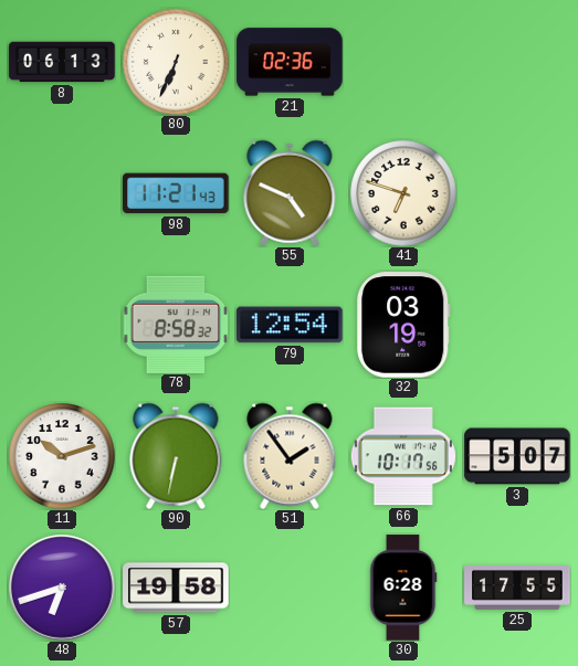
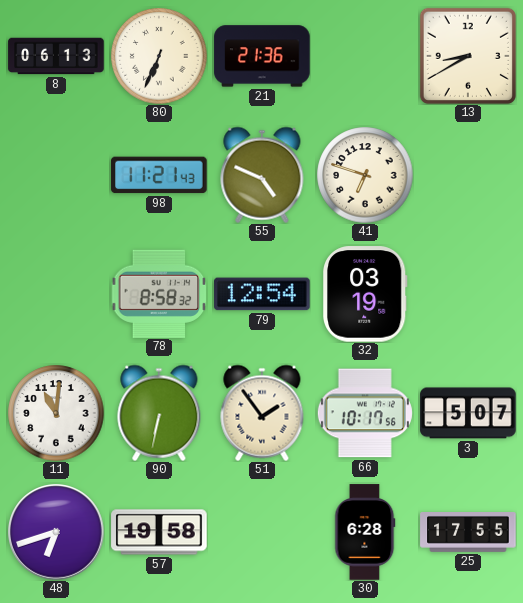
21: 02:36 -> 21:36 (262, 56)
13: none -> 8:40 (468, 56)
11: 10:12 -> 11:01 (56, 413)
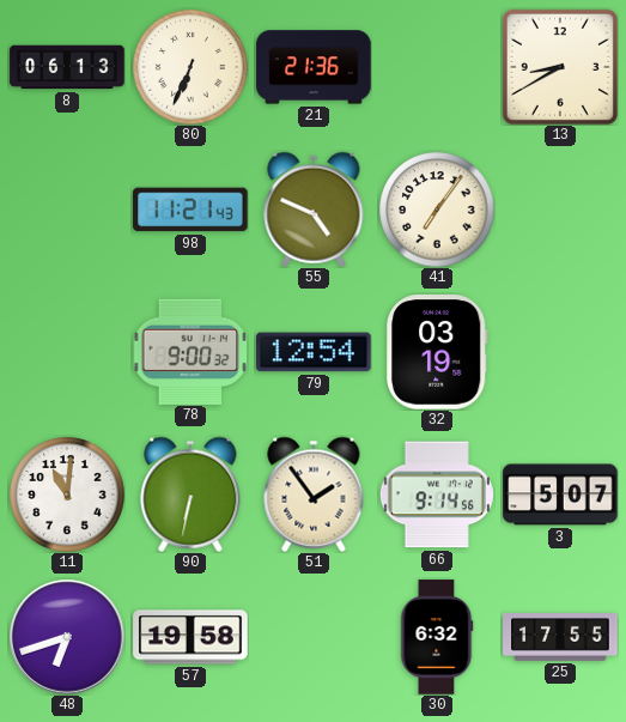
41: 6:48 -> 7:06 (437, 210)
78: 8:58 -> 9:00 (190, 351)
66: 10:17 -> 9:14 (437, 495)
30: 6:28 -> 6:32 (437, 637)
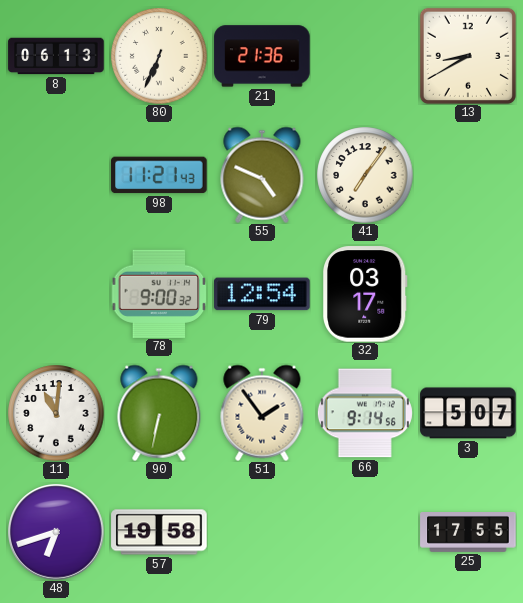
32: 03:19 -> 03:17 (365, 294)
30: 6:32 -> none (437, 637)
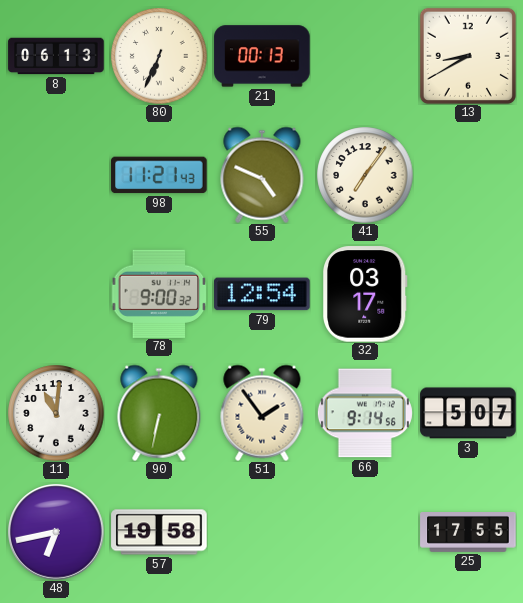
21: 21:36 -> 00:13 (262, 56)
48: 6:42 -> 6:43 (57, 533)
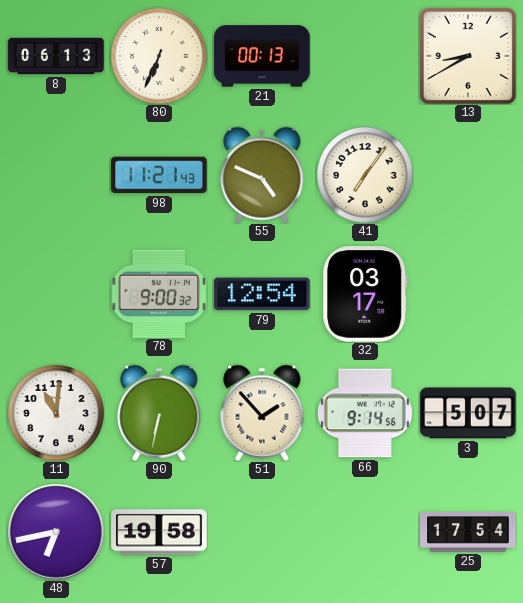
51: 1:54 -> 1:53 (262, 413)
25: 17:55 -> 17:54 (468, 533)
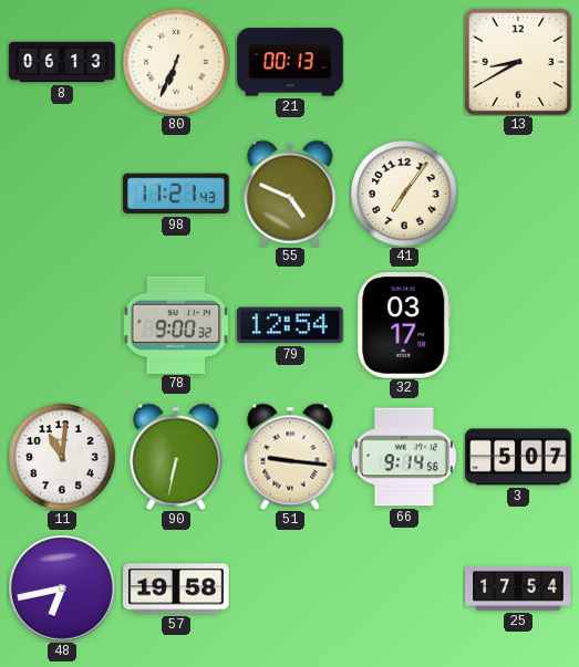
51: 1:53 -> 9:16 (290, 457)
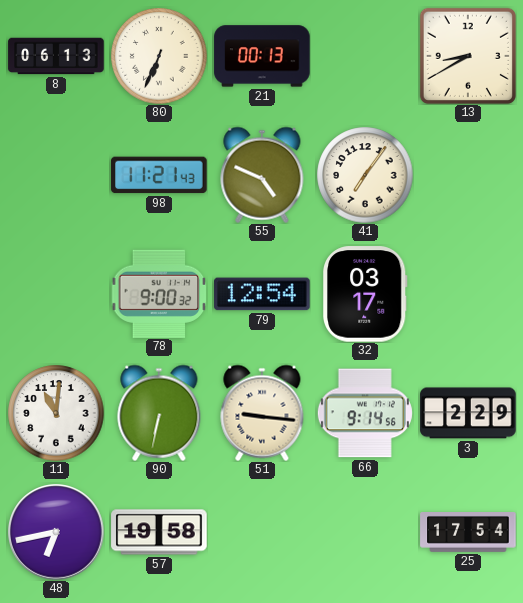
3: 5:07 -> 2:29 (468, 413)
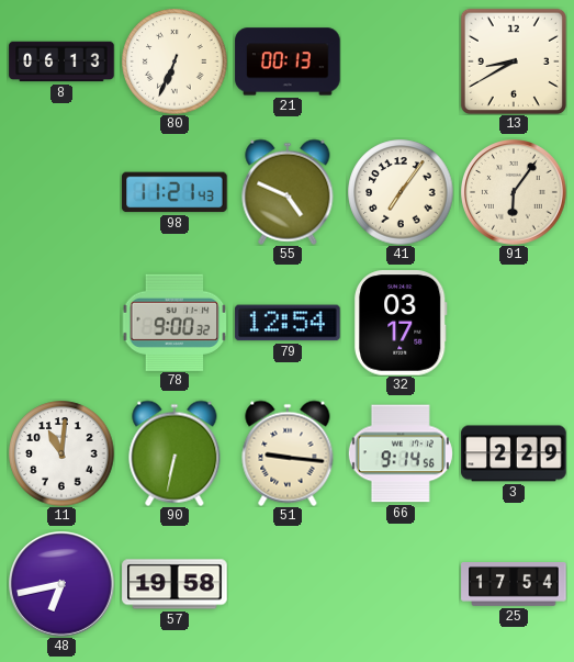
91: none -> 6:06 (515, 193)
